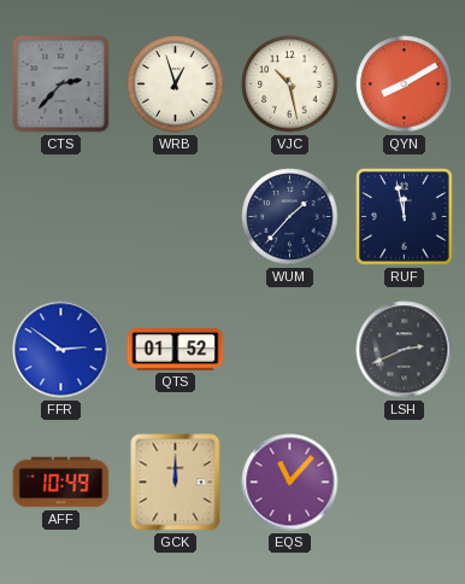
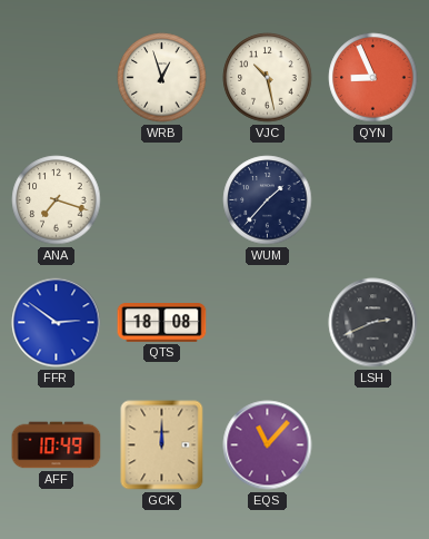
CTS: 2:37 -> none (61, 84)
QYN: 8:10 -> 8:56 (373, 78)
ANA: none -> 7:18 (57, 200)
RUF: 11:58 -> none (405, 217)
QTS: 01:52 -> 18:08 (162, 323)
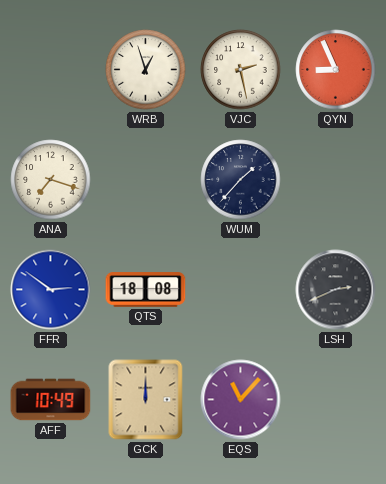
VJC: 10:28 -> 2:28 (241, 70)
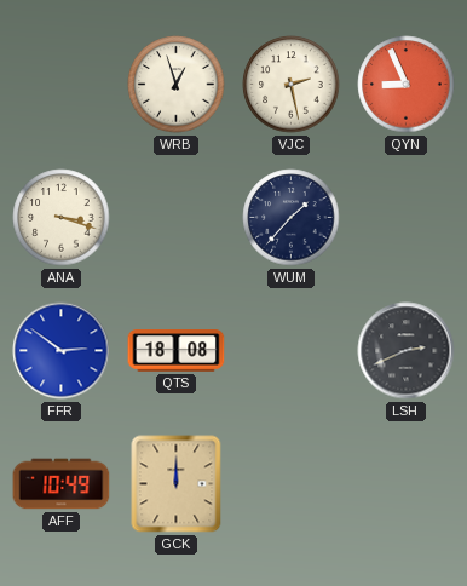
ANA: 7:18 -> 3:18 (62, 218)
EQS: 11:07 -> none (241, 400)
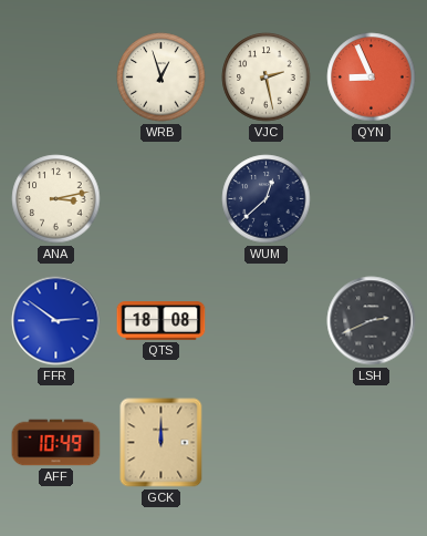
ANA: 3:18 -> 3:13 (56, 199)
WUM: 1:37 -> 12:38 (267, 199)
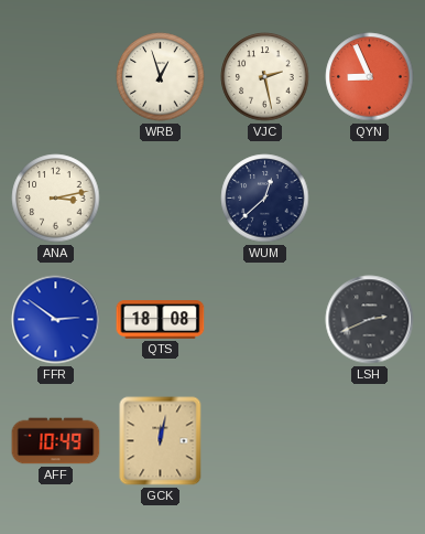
GCK: 12:00 -> 12:02 (161, 441)
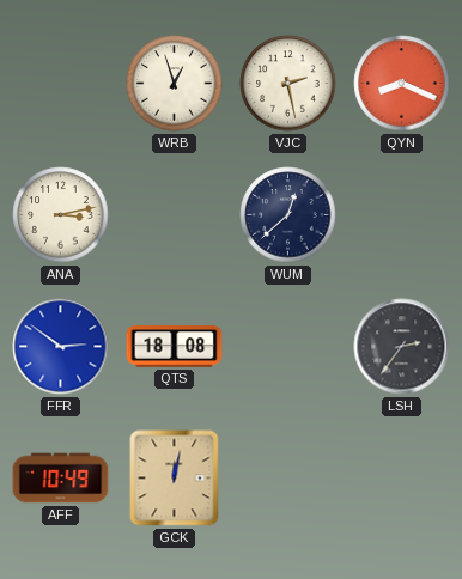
QYN: 8:56 -> 8:19 (402, 84)
LSH: 2:41 -> 2:36 (402, 347)
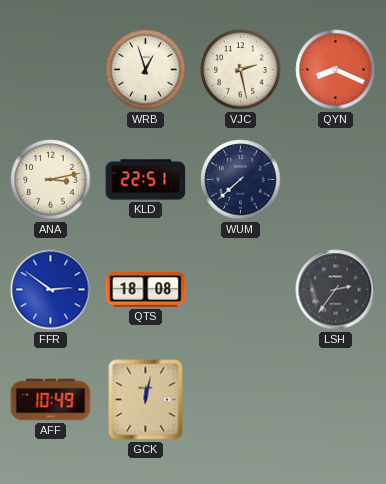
KLD: none -> 22:51 (146, 180)
WUM: 12:38 -> 7:38 (241, 180)
